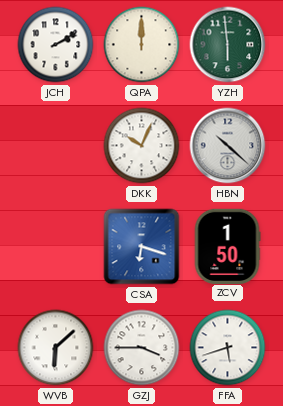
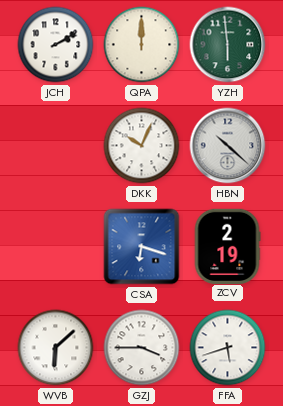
ZCV: 1:50 -> 2:19 (227, 246)
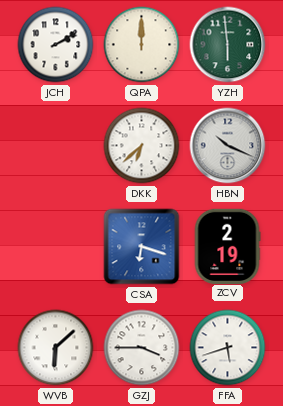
DKK: 10:04 -> 6:38 (142, 146)
HBN: 10:22 -> 10:19 (228, 146)
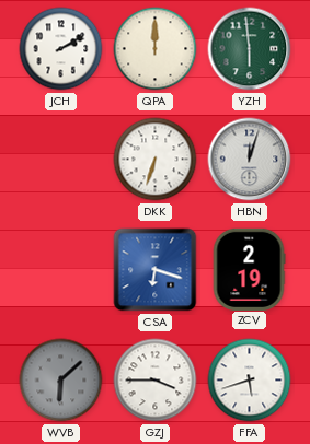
DKK: 6:38 -> 6:33 (156, 160)
HBN: 10:19 -> 12:03 (250, 160)
WVB dial: white -> grey (61, 381)
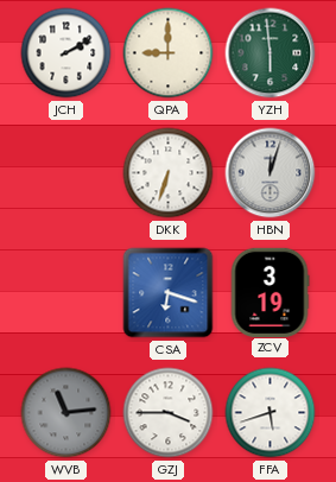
QPA: 12:00 -> 9:00 (169, 53)
ZCV: 2:19 -> 3:19 (270, 292)
WVB: 6:08 -> 11:14 (66, 413)
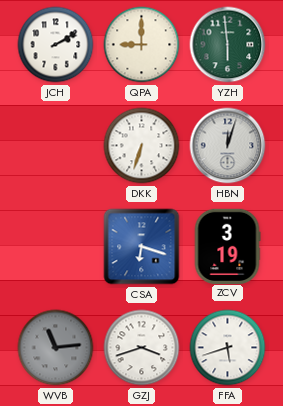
GZJ: 3:45 -> 3:42 (142, 348)
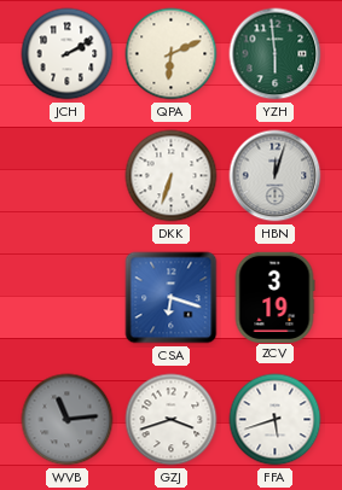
QPA: 9:00 -> 6:11 (172, 54)
